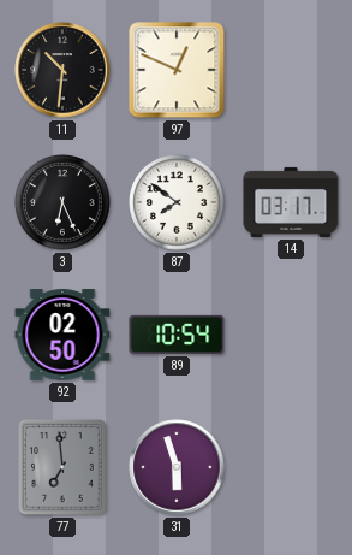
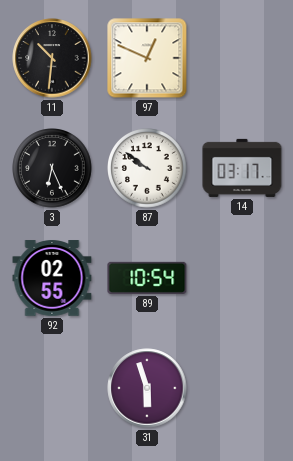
87: 7:51 -> 9:51 (148, 169)
92: 02:50 -> 02:55 (52, 278)
77: 6:59 -> none (62, 467)
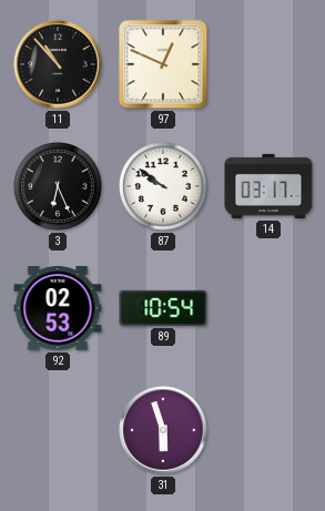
11: 10:31 -> 10:53 (58, 64)
92: 02:55 -> 02:53 (58, 308)
